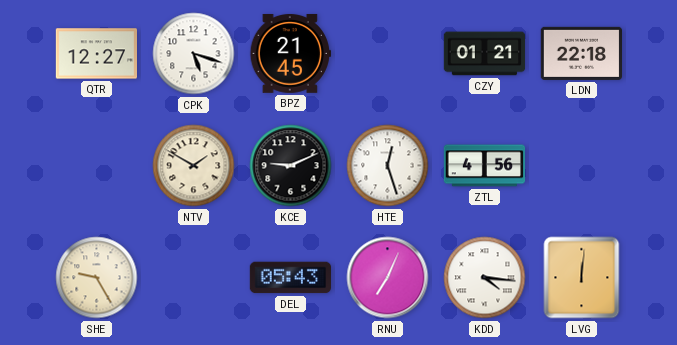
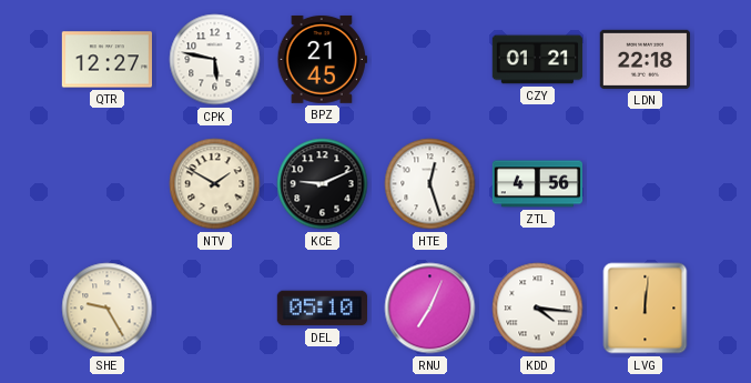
CPK: 5:18 -> 5:47 (215, 60)
DEL: 05:43 -> 05:10 (322, 309)
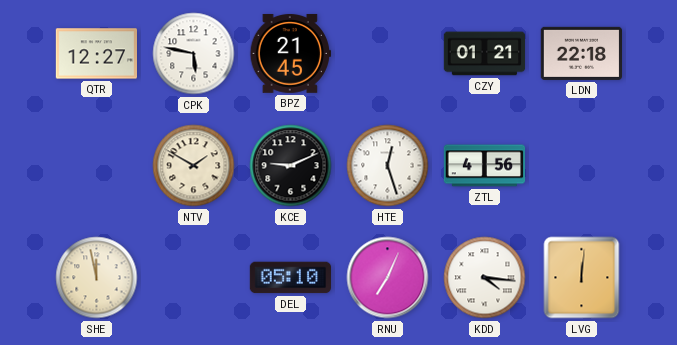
SHE: 9:25 -> 11:58 (97, 278)
